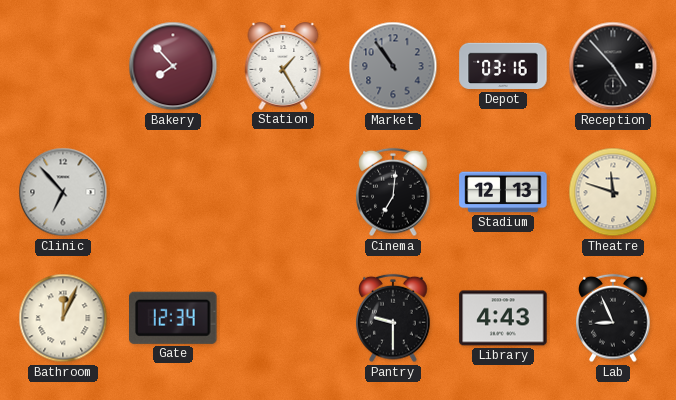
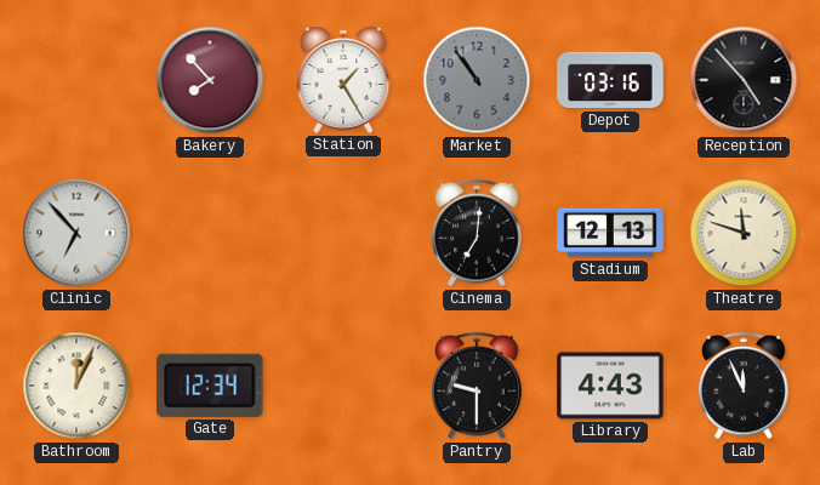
Lab: 8:56 -> 11:56 (744, 386)
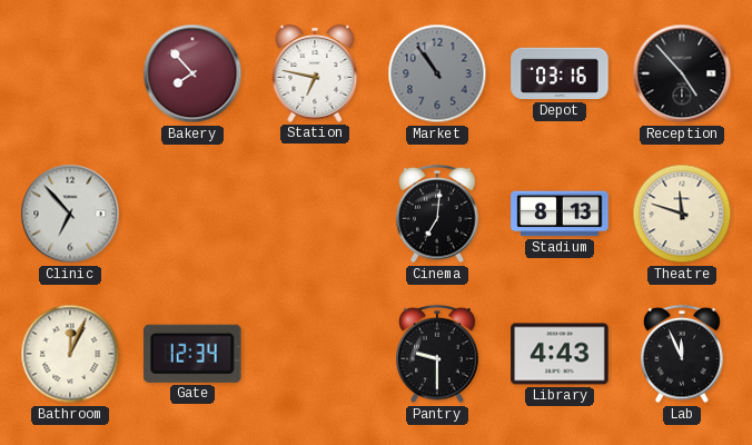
Station: 1:25 -> 6:47 (315, 73)
Stadium: 12:13 -> 8:13 (560, 214)
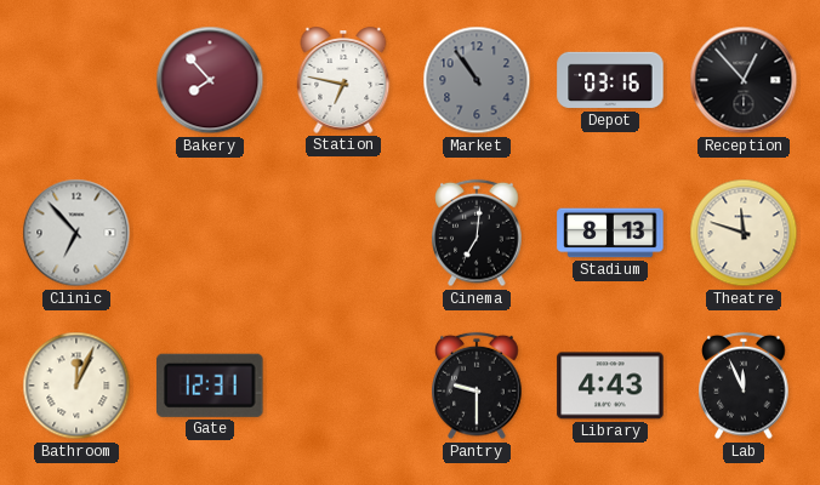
Reception: 4:53 -> 12:53 (744, 80)
Gate: 12:34 -> 12:31 (211, 386)
